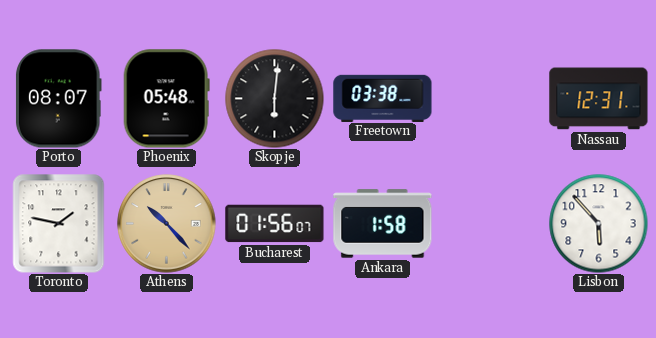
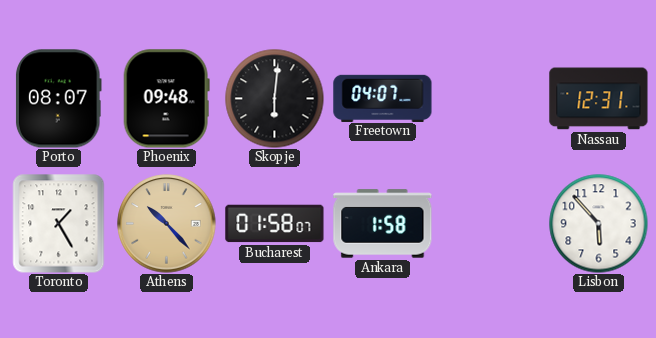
Phoenix: 05:48 -> 09:48 (166, 99)
Freetown: 03:38 -> 04:07 (383, 98)
Toronto: 1:47 -> 1:25 (59, 224)
Bucharest: 01:56 -> 01:58 (275, 224)
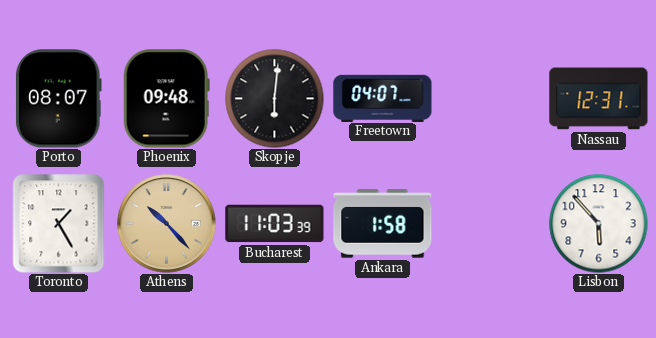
Bucharest: 01:58 -> 11:03 (275, 224)
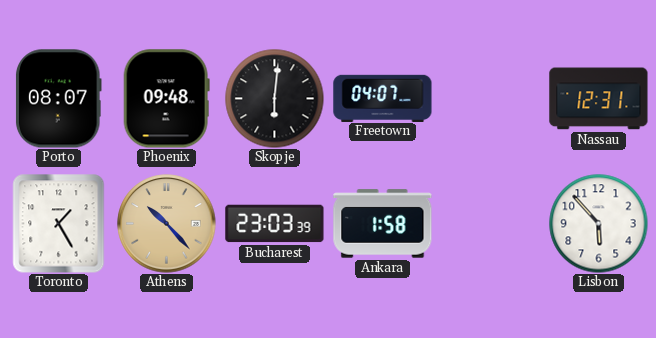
Bucharest: 11:03 -> 23:03 (275, 224)
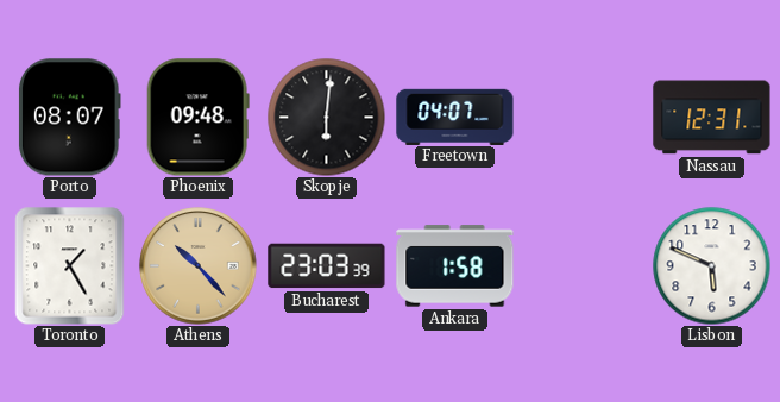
Lisbon: 5:53 -> 5:49 (712, 266)
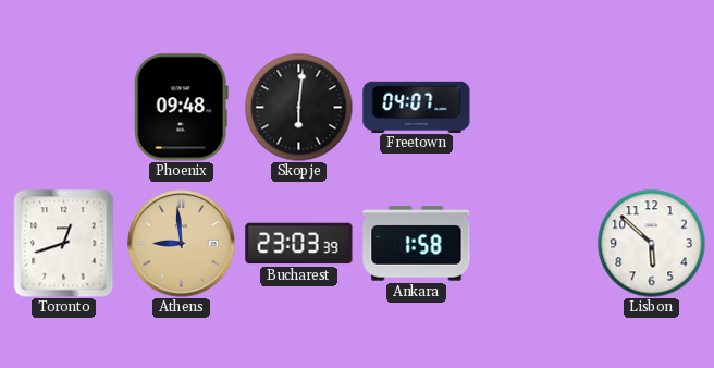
Porto: 08:07 -> none (70, 118)
Nassau: 12:31 -> none (712, 118)
Toronto: 1:25 -> 12:42 (64, 244)
Athens: 10:23 -> 8:59 (182, 244)
Lisbon: 5:49 -> 5:52 (652, 244)
